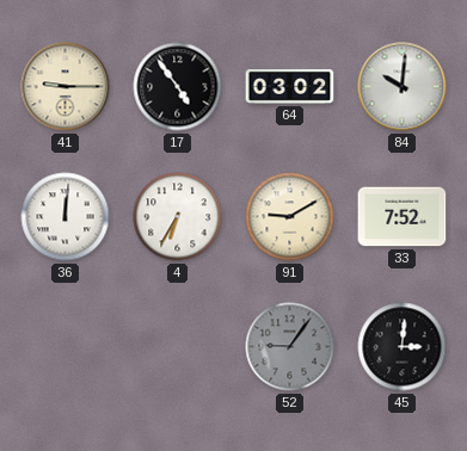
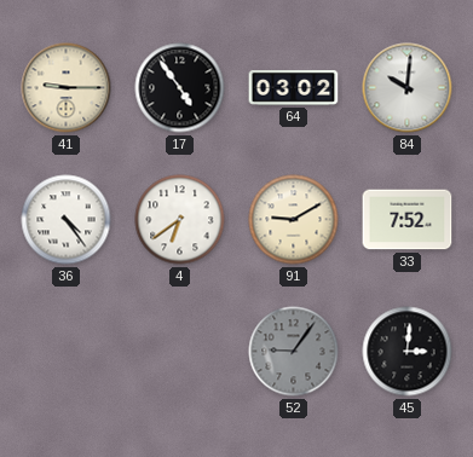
36: 12:01 -> 4:24 (67, 220)
4: 6:35 -> 6:39 (180, 220)
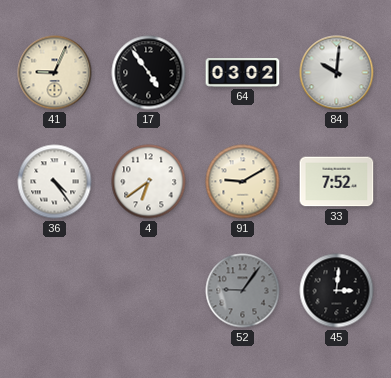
41: 9:15 -> 9:04 (55, 73)
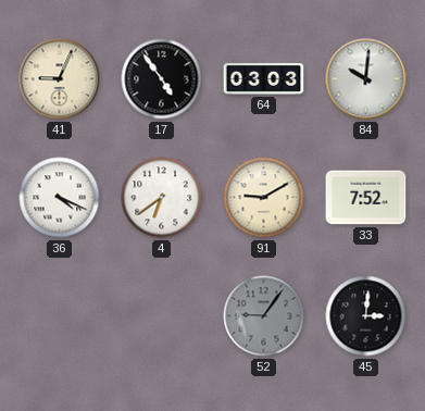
64: 03:02 -> 03:03 (264, 79)
36: 4:24 -> 4:19 (60, 198)
